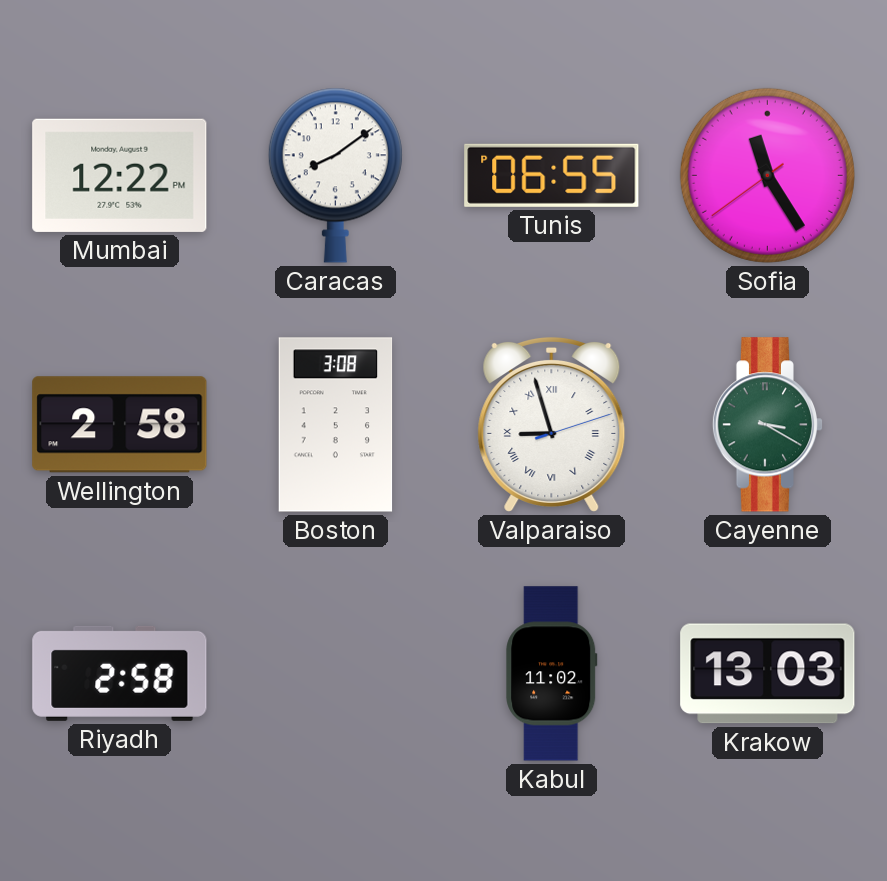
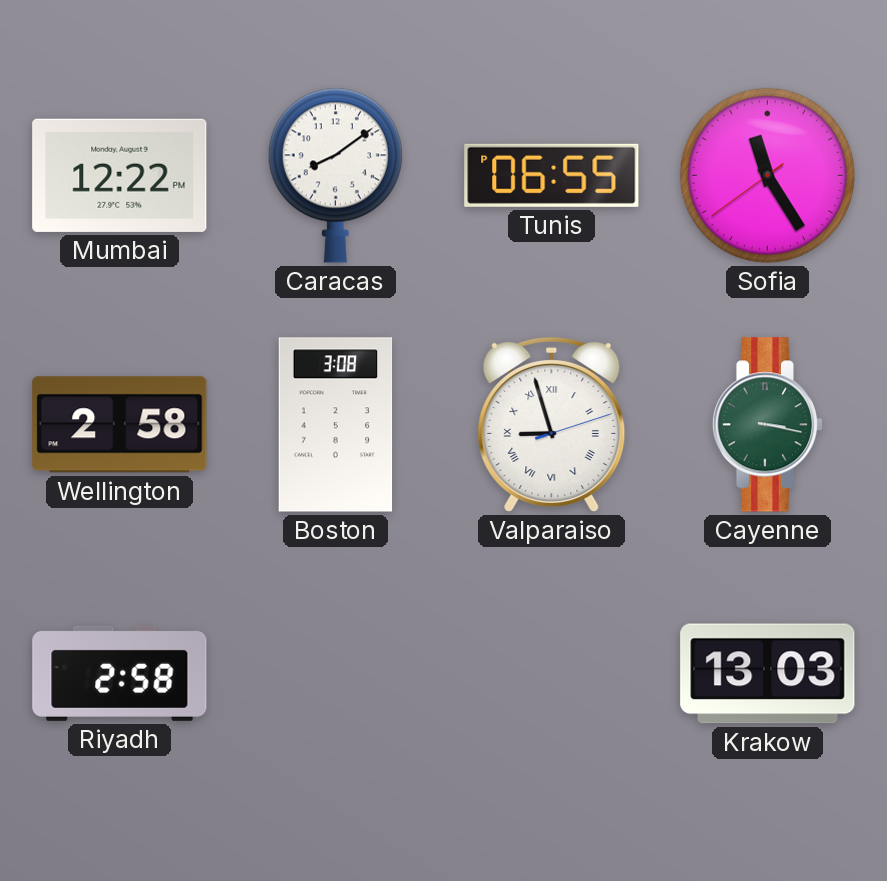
Cayenne: 3:20 -> 3:17 (768, 425)
Kabul: 11:02 -> none (552, 674)
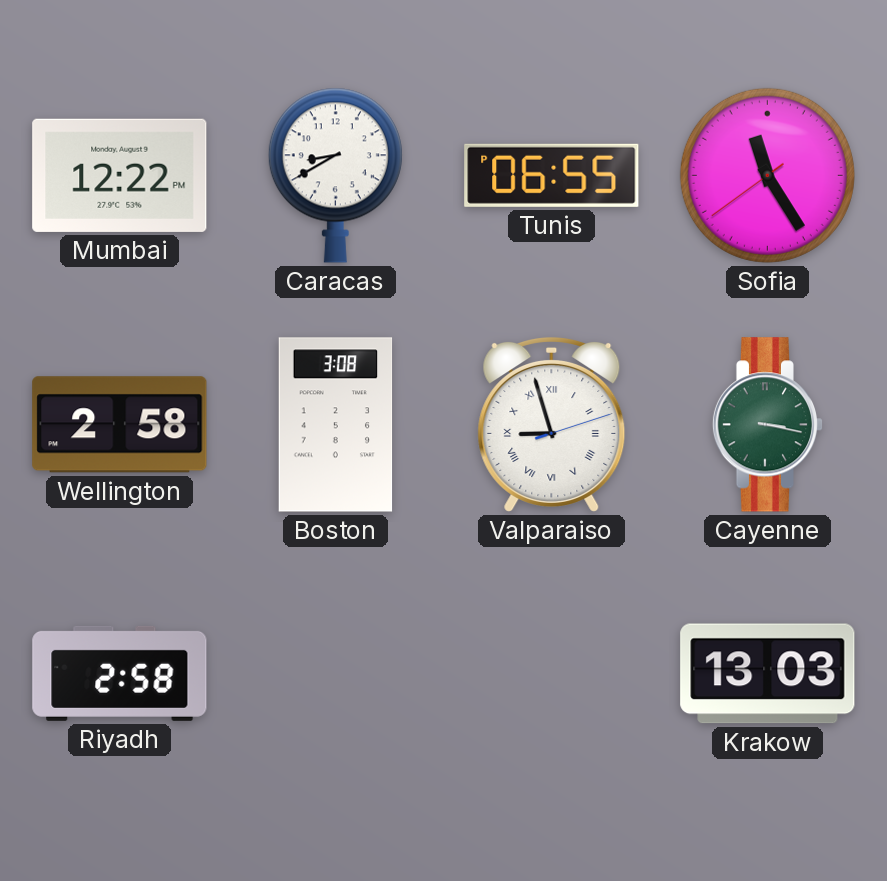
Caracas: 8:09 -> 8:40 (335, 175)
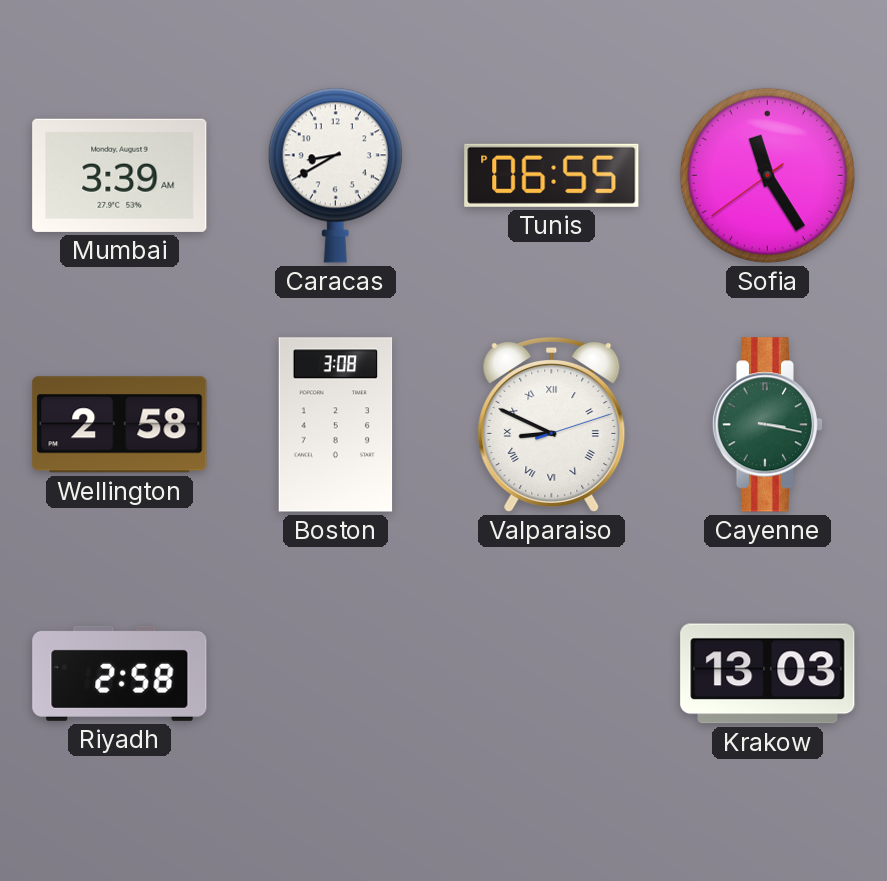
Mumbai: 12:22 -> 3:39 (120, 175)
Valparaiso: 8:57 -> 8:49 (552, 424)
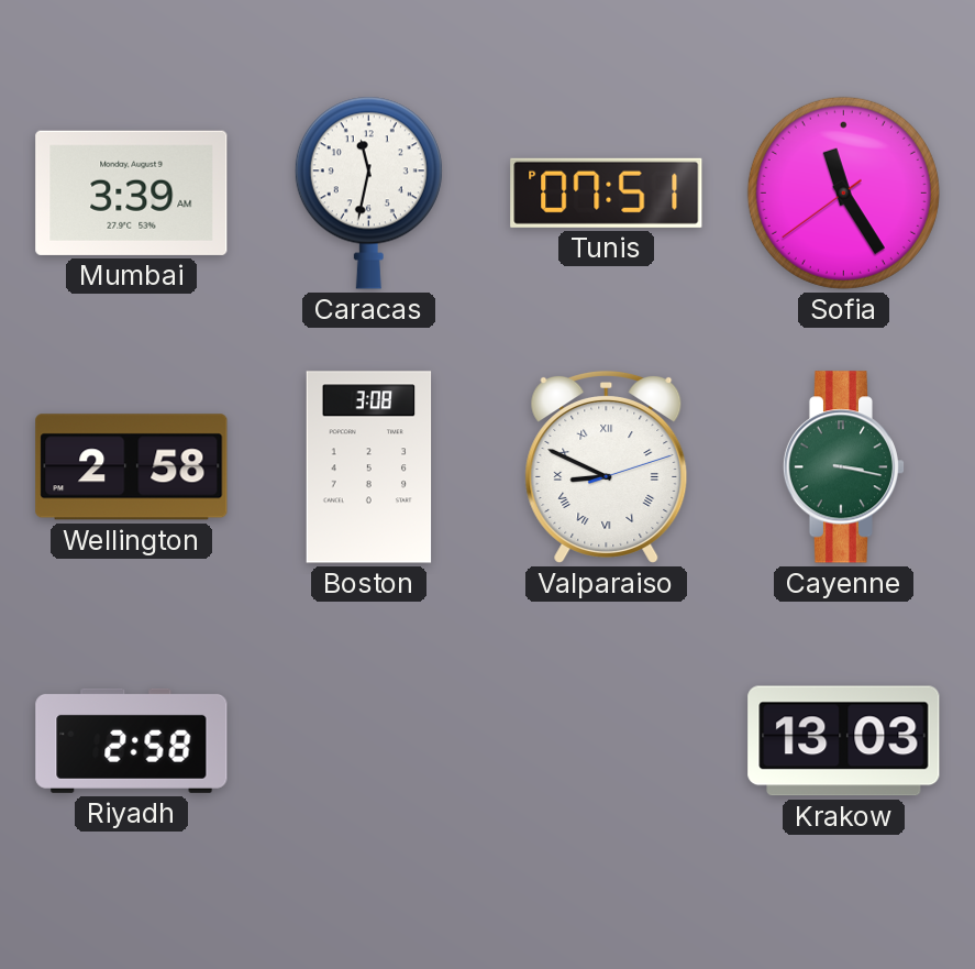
Caracas: 8:40 -> 11:32 (368, 192)
Tunis: 06:55 -> 07:51 (607, 192)
